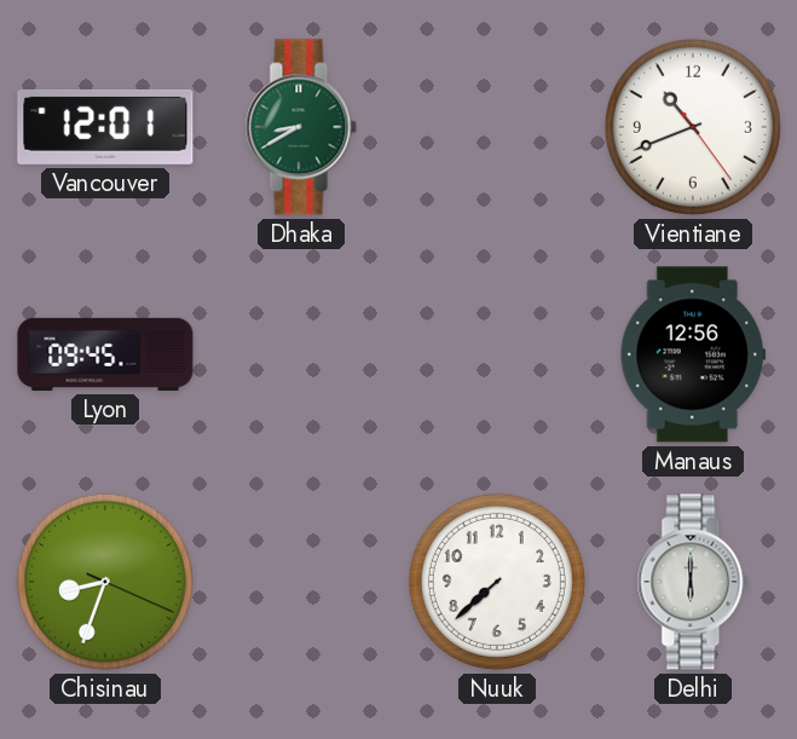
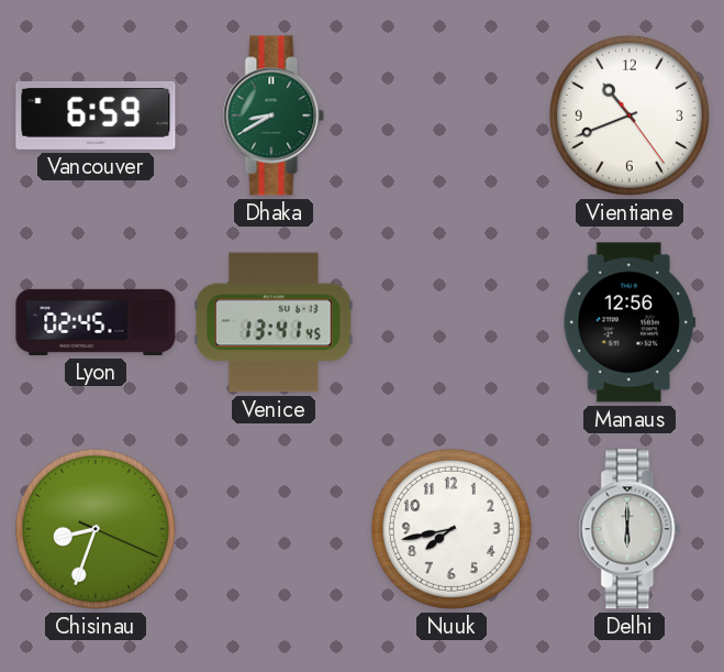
Vancouver: 12:01 -> 6:59 (96, 115)
Lyon: 09:45 -> 02:45 (96, 322)
Venice: none -> 13:41 (274, 322)
Nuuk: 7:38 -> 7:43 (452, 529)
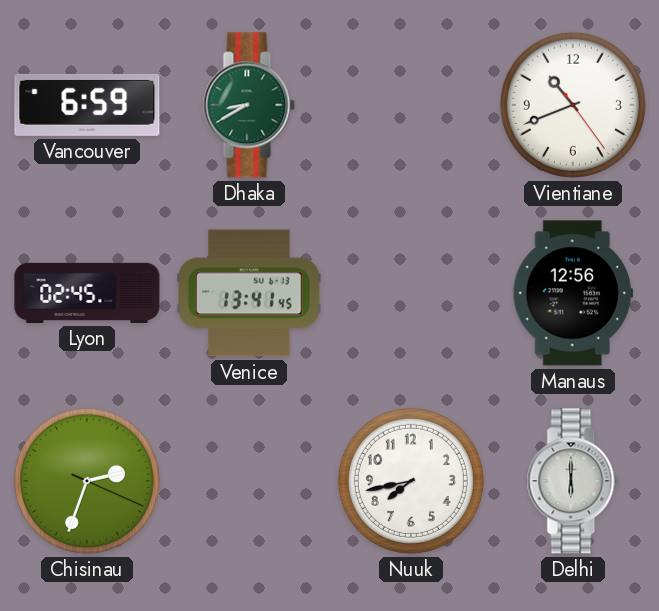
Chisinau: 8:33 -> 2:33 (87, 481)
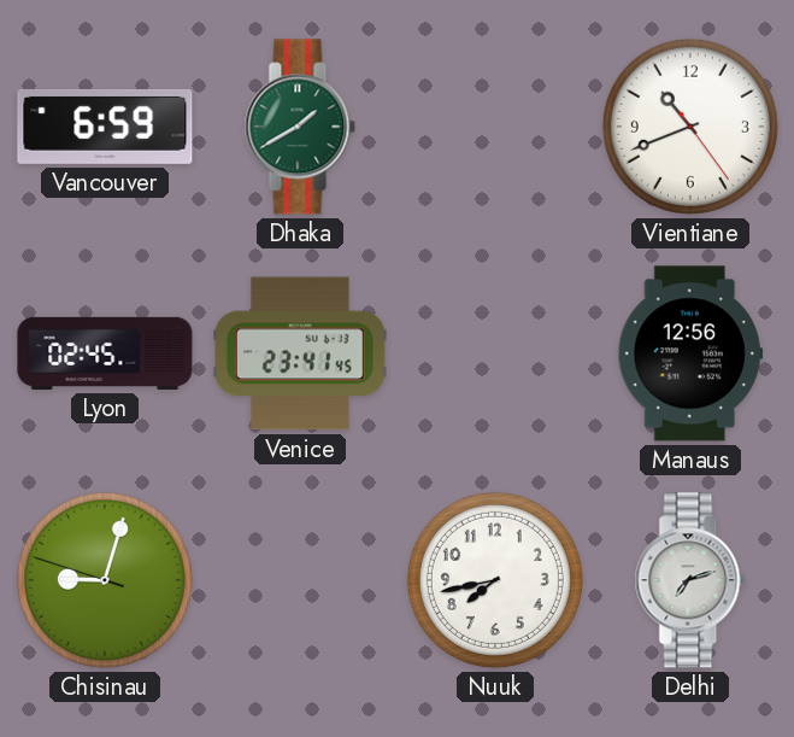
Dhaka: 8:40 -> 1:40 (300, 127)
Venice: 13:41 -> 23:41 (300, 353)
Chisinau: 2:33 -> 9:02 (105, 580)
Delhi: 6:00 -> 7:12 (690, 580)
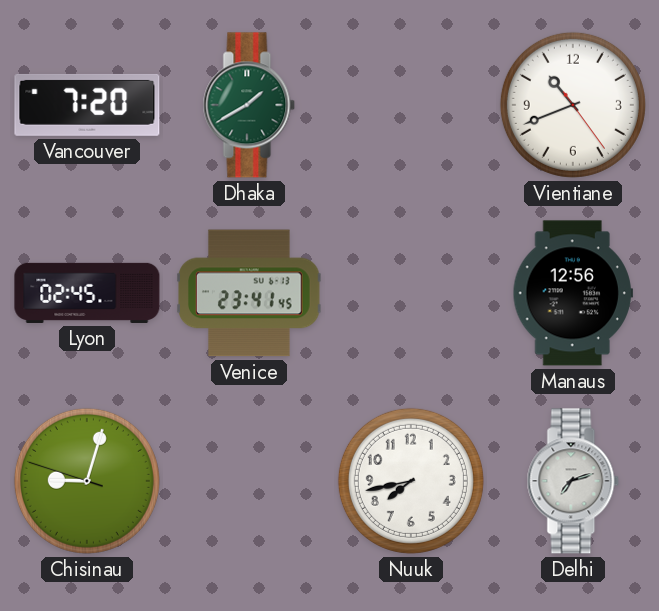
Vancouver: 6:59 -> 7:20 (87, 105)
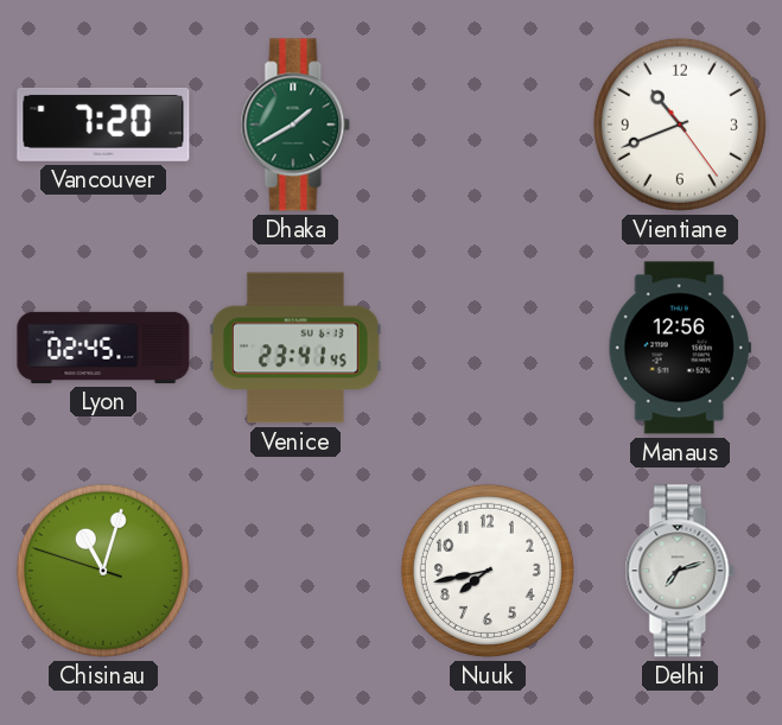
Chisinau: 9:02 -> 11:02 (103, 571)
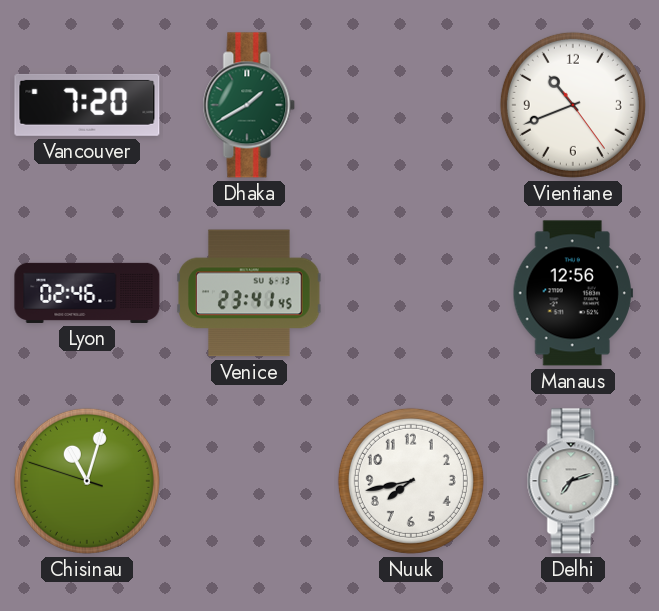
Lyon: 02:45 -> 02:46 (87, 293)
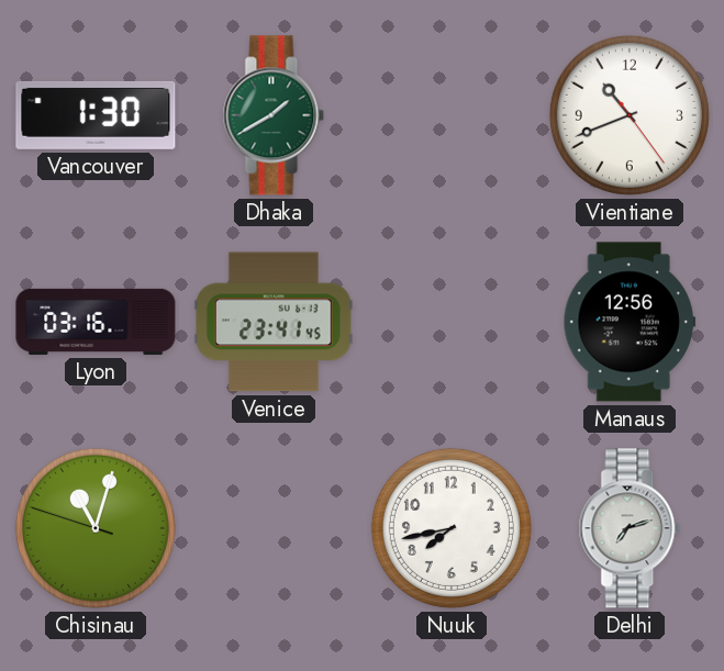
Vancouver: 7:20 -> 1:30 (96, 115)
Lyon: 02:46 -> 03:16 (96, 322)
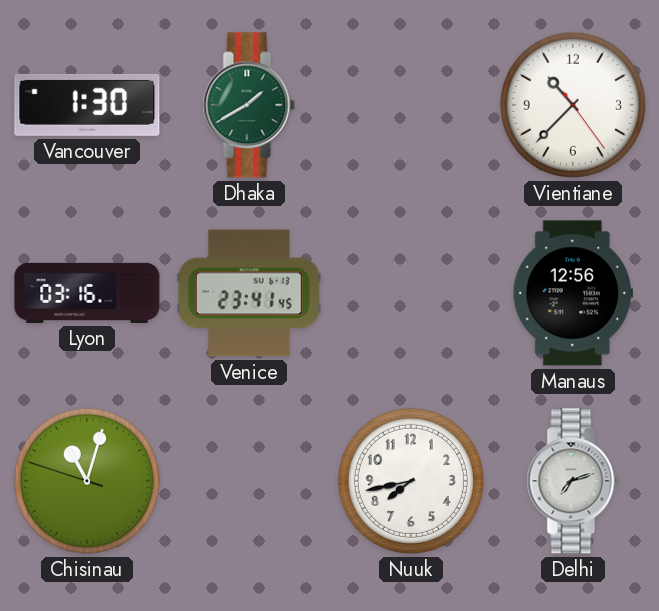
Vientiane: 10:41 -> 10:37 (573, 105)
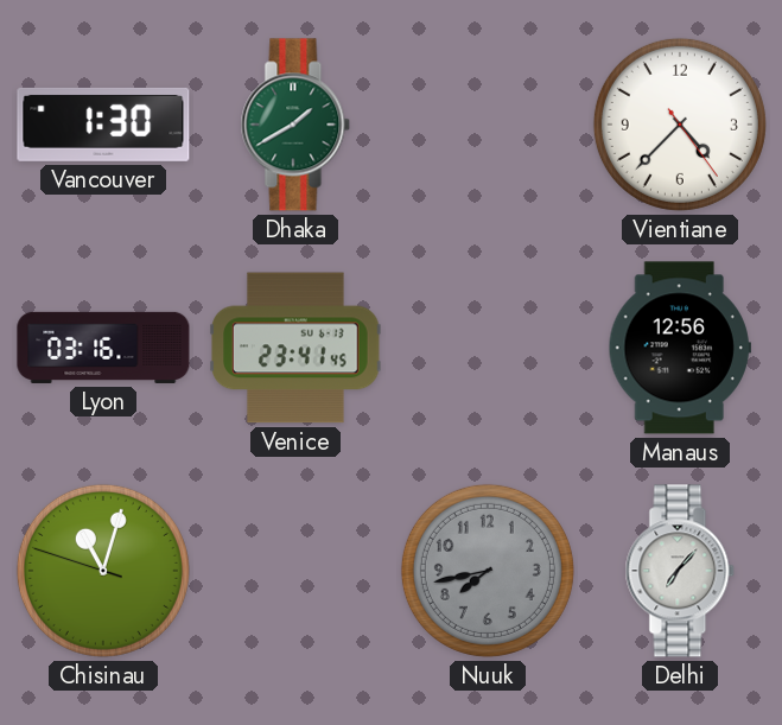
Vientiane: 10:37 -> 4:37 (680, 125)
Nuuk dial: white -> grey (488, 571)
Delhi: 7:12 -> 7:07 (680, 571)
